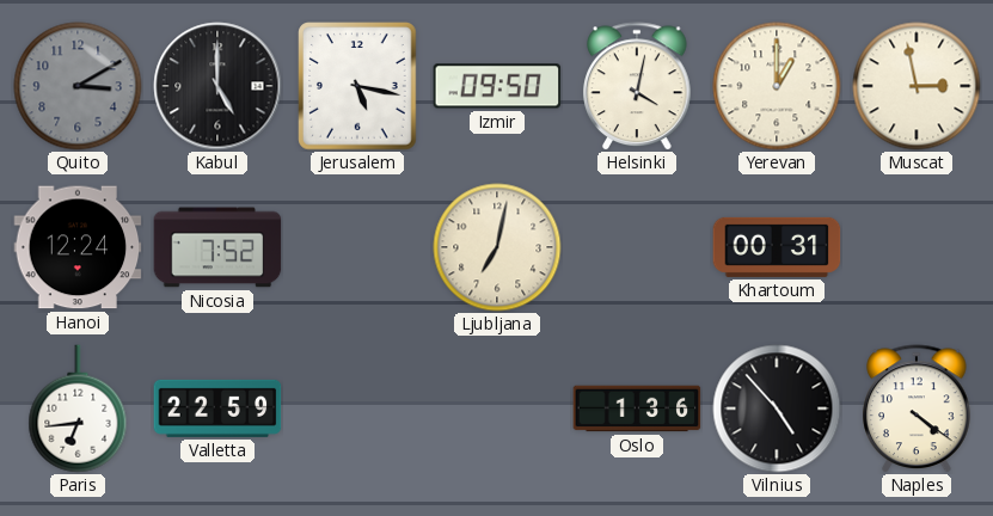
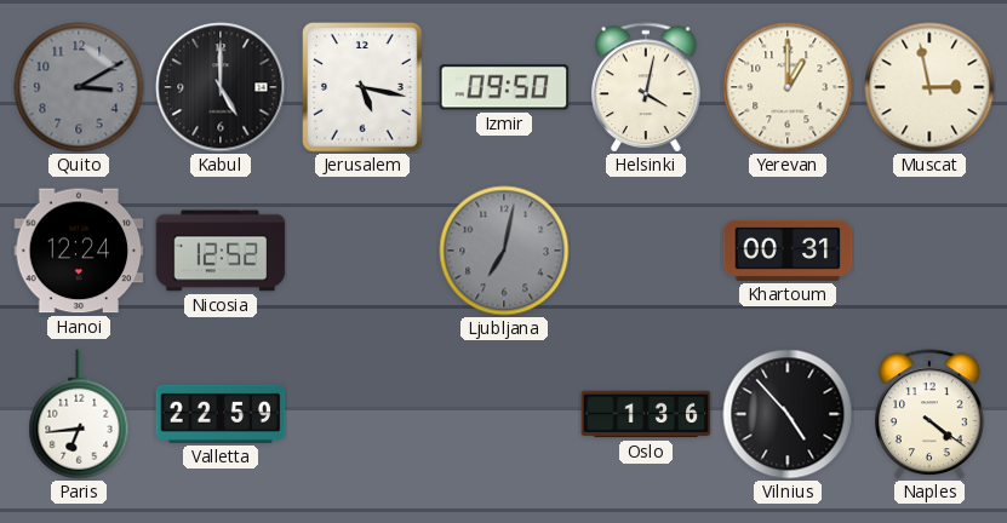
Nicosia: 7:52 -> 12:52 (221, 251)
Ljubljana dial: cream -> grey (504, 251)
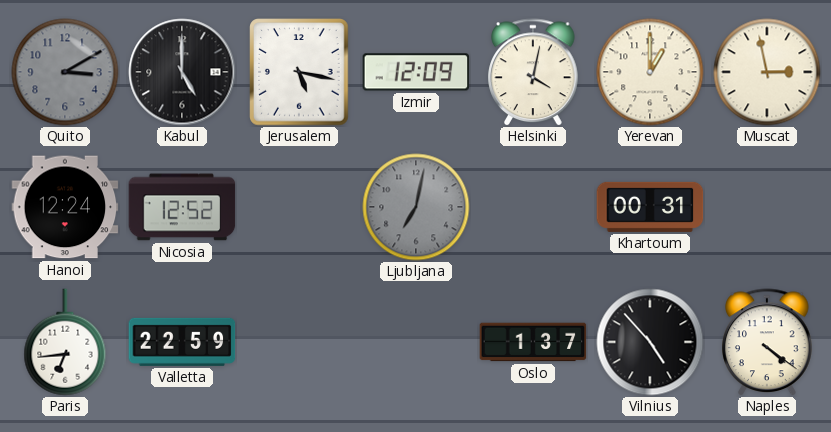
Izmir: 09:50 -> 12:09 (416, 72)
Oslo: 1:36 -> 1:37 (533, 342)
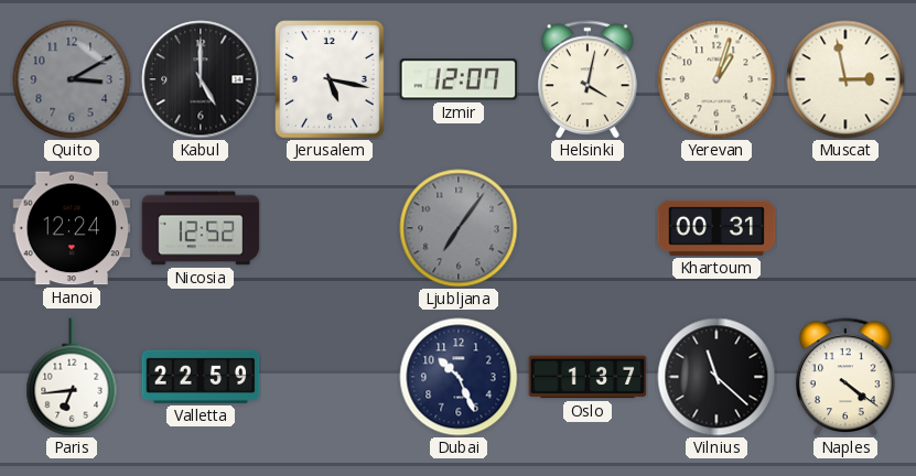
Izmir: 12:09 -> 12:07 (459, 79)
Yerevan: 1:00 -> 1:03 (716, 79)
Ljubljana: 7:02 -> 7:06 (459, 228)
Dubai: none -> 10:26 (459, 377)
Vilnius: 4:53 -> 11:22 (716, 377)
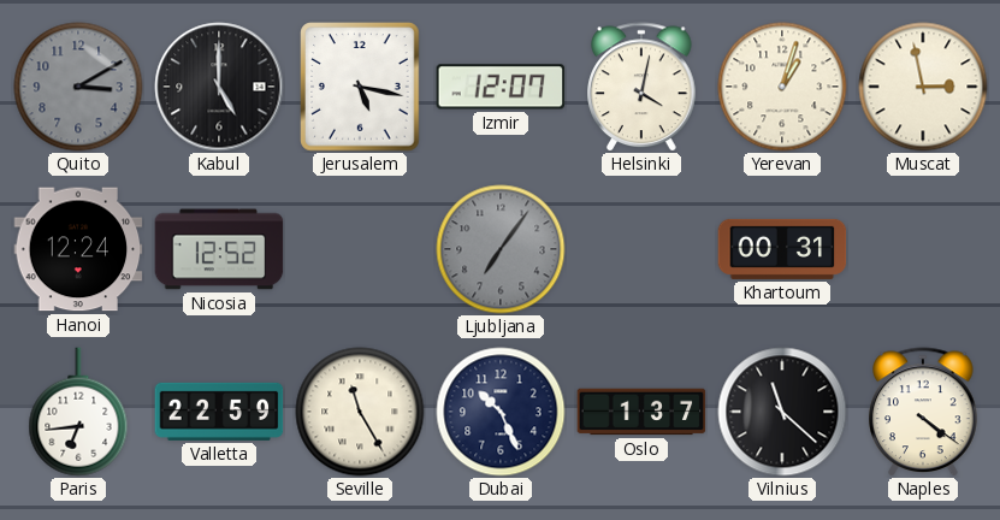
Seville: none -> 11:25 (360, 412)
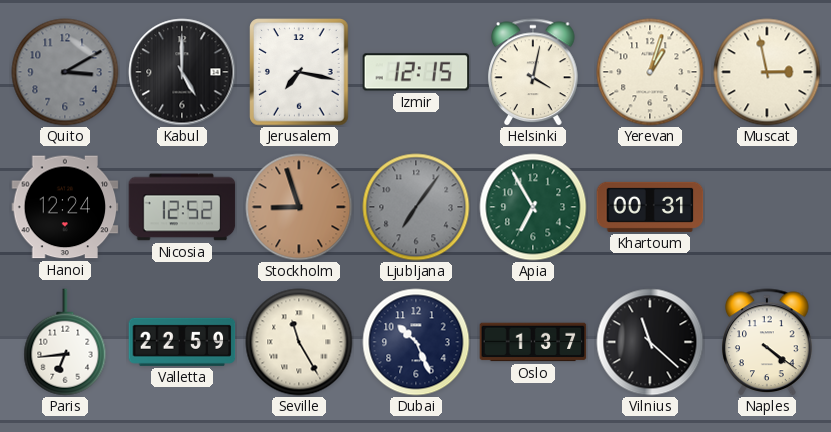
Jerusalem: 5:17 -> 7:17 (299, 72)
Izmir: 12:07 -> 12:15 (416, 72)
Stockholm: none -> 8:57 (299, 207)
Apia: none -> 6:55 (533, 207)
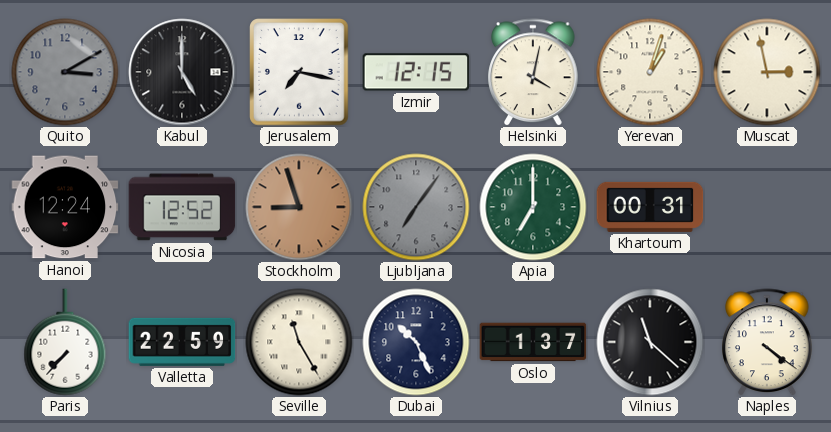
Apia: 6:55 -> 7:00 (533, 207)
Paris: 6:44 -> 7:37 (65, 342)
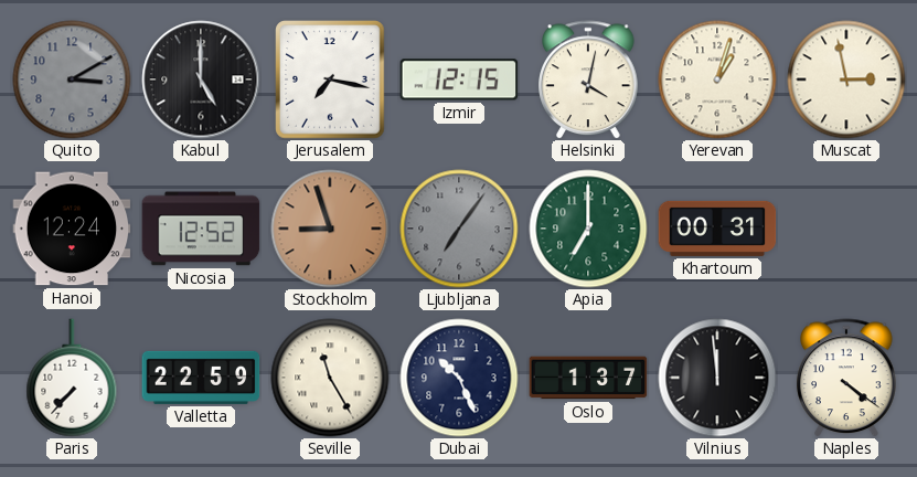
Vilnius: 11:22 -> 11:59 (717, 378)
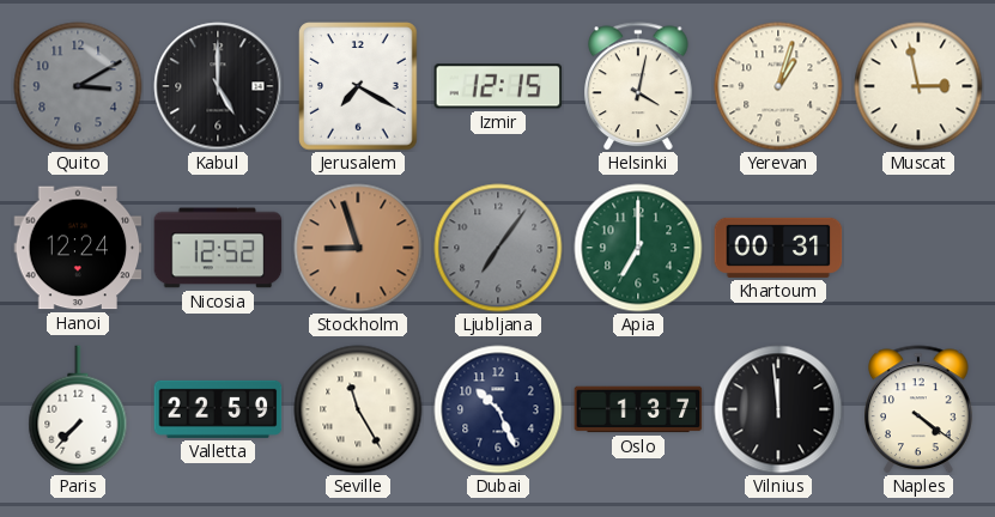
Jerusalem: 7:17 -> 7:20 (358, 86)
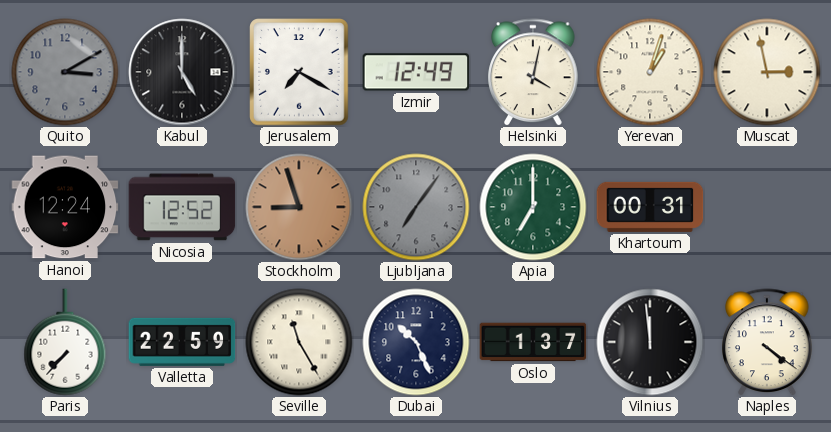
Izmir: 12:15 -> 12:49 (416, 72)
